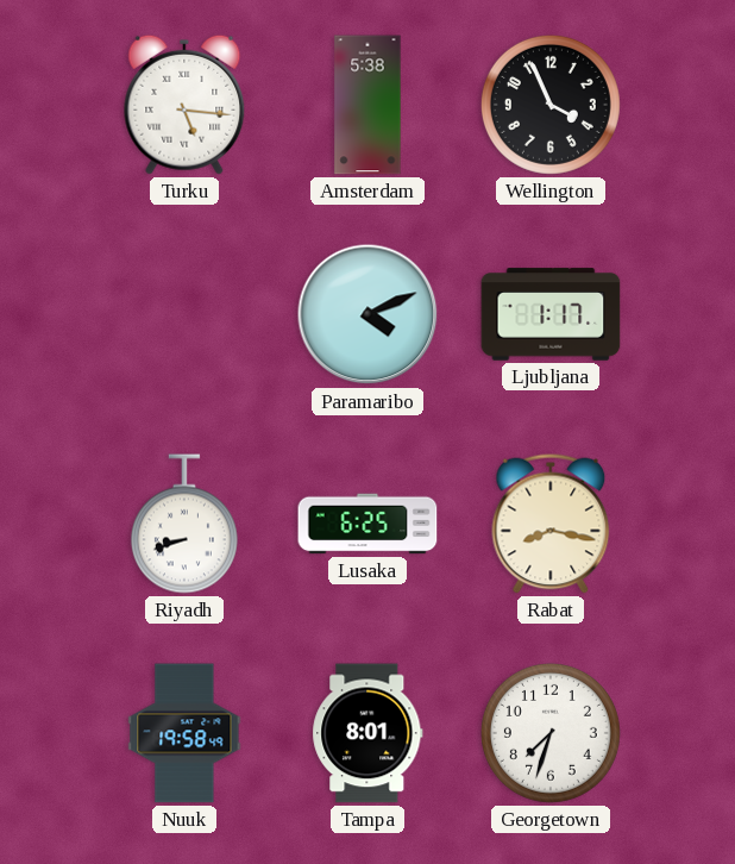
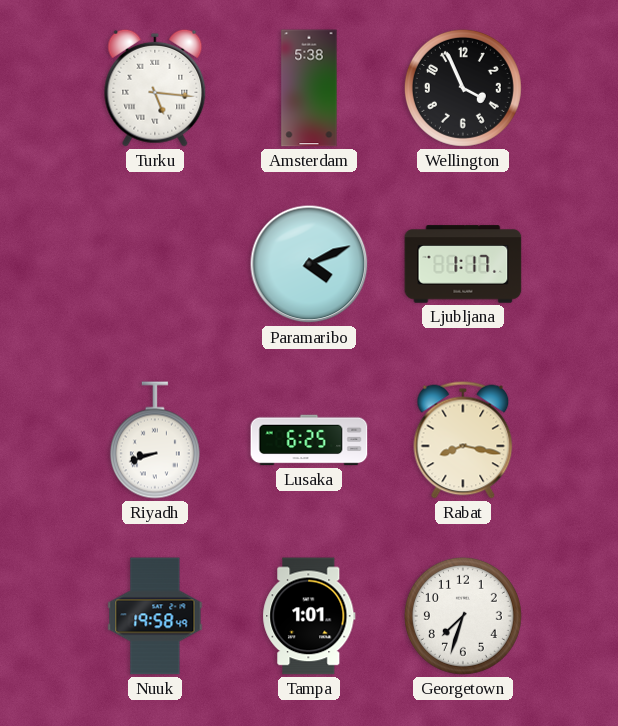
Tampa: 8:01 -> 1:01 (309, 616)
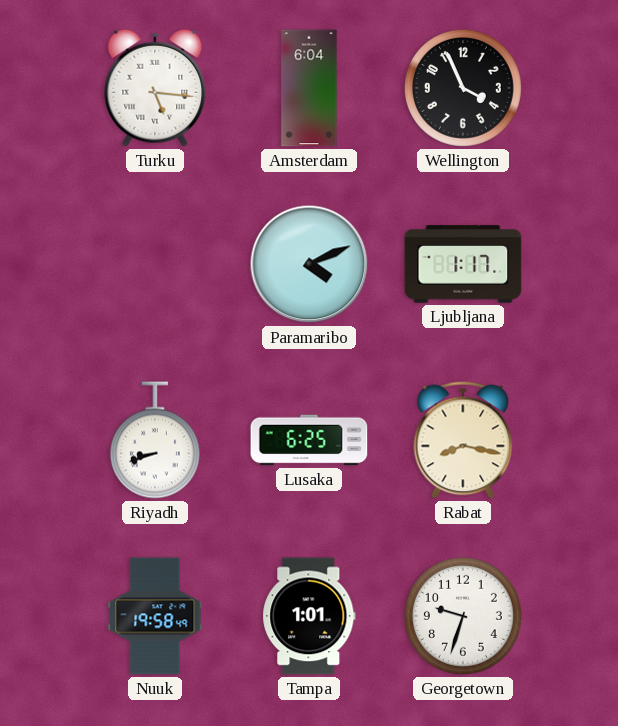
Amsterdam: 5:38 -> 6:04 (309, 88)
Georgetown: 7:33 -> 9:33 (463, 616)
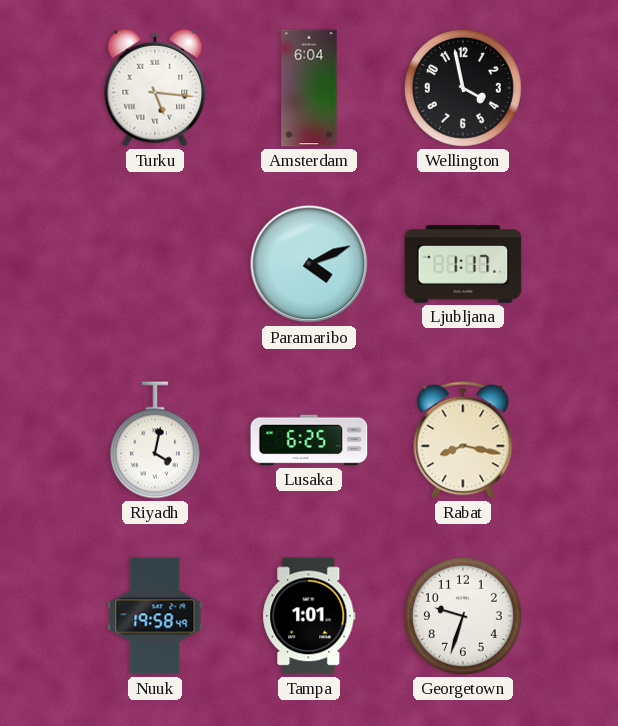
Wellington: 3:56 -> 3:58 (463, 88)
Riyadh: 8:42 -> 4:02 (155, 440)
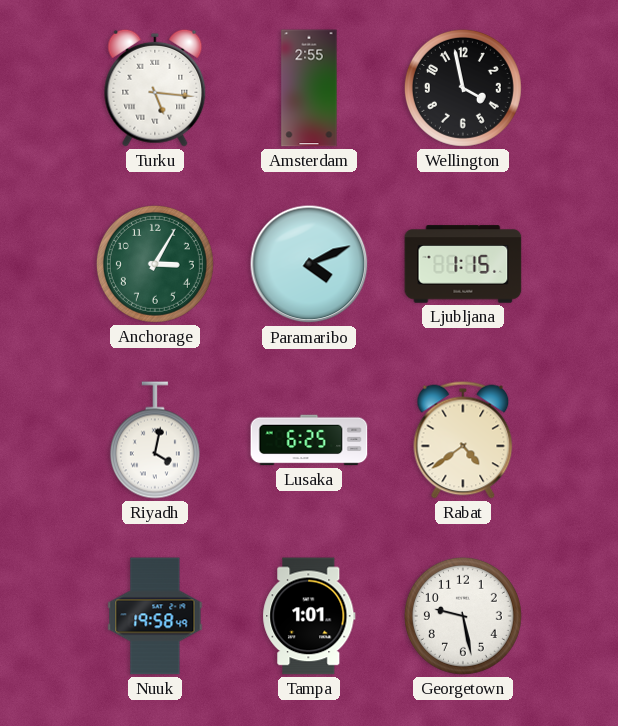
Amsterdam: 6:04 -> 2:55 (309, 88)
Anchorage: none -> 3:05 (155, 264)
Ljubljana: 1:17 -> 1:15 (463, 264)
Rabat: 8:17 -> 4:39 (463, 440)
Georgetown: 9:33 -> 9:28 (463, 616)
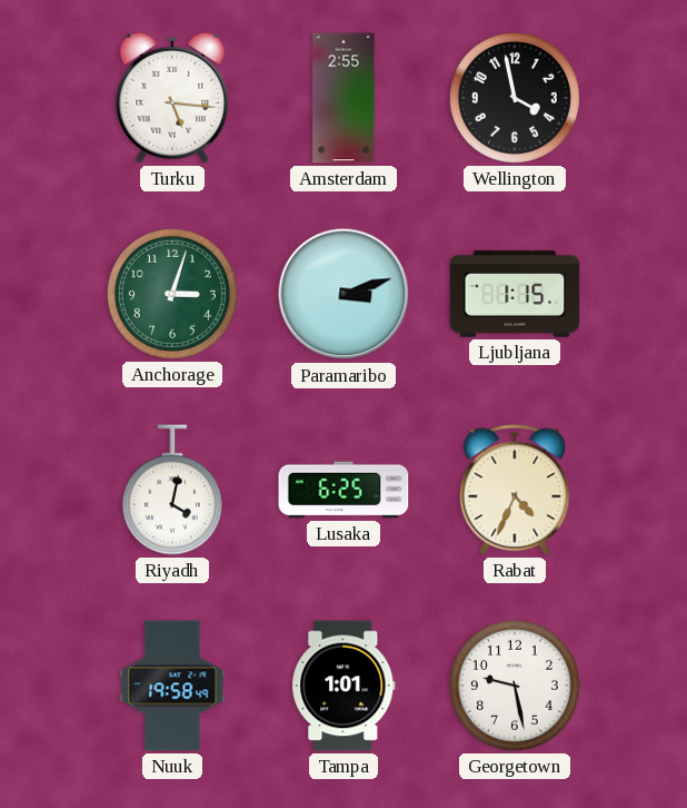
Anchorage: 3:05 -> 3:03 (172, 294)
Paramaribo: 4:11 -> 3:12 (343, 294)
Rabat: 4:39 -> 4:34 (515, 490)
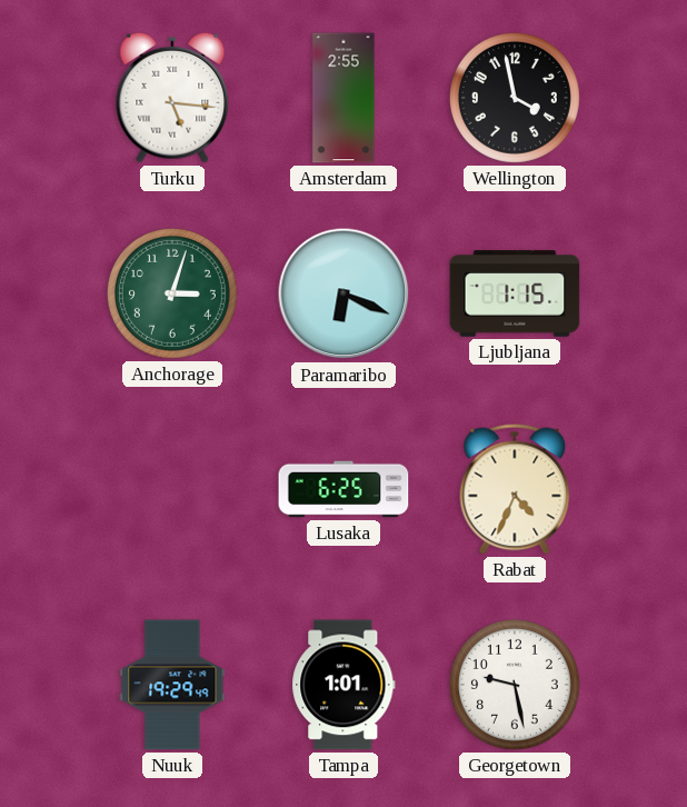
Paramaribo: 3:12 -> 6:19 (343, 293)
Riyadh: 4:02 -> none (172, 490)
Nuuk: 19:58 -> 19:29 (172, 685)
